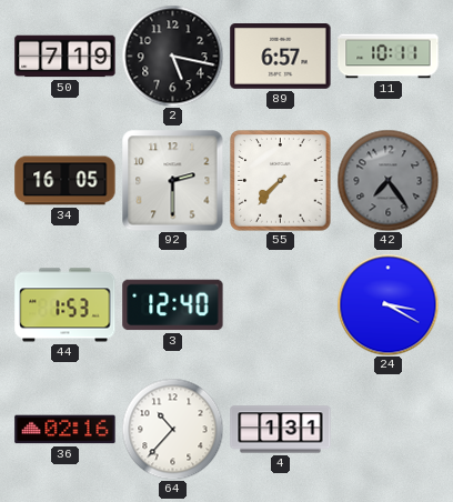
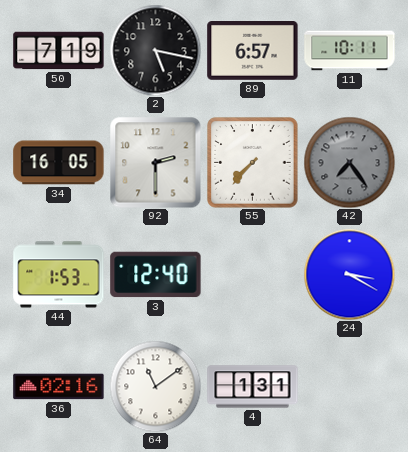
64: 10:37 -> 11:09 (155, 386)
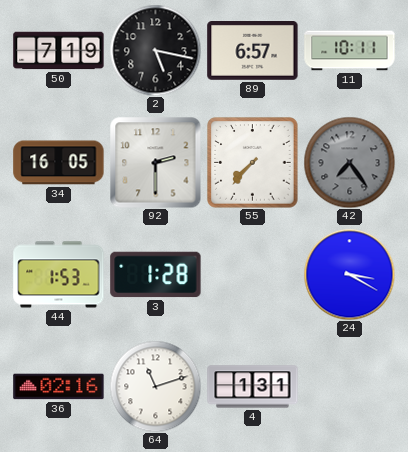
3: 12:40 -> 1:28 (156, 275)
64: 11:09 -> 11:12 (155, 386)
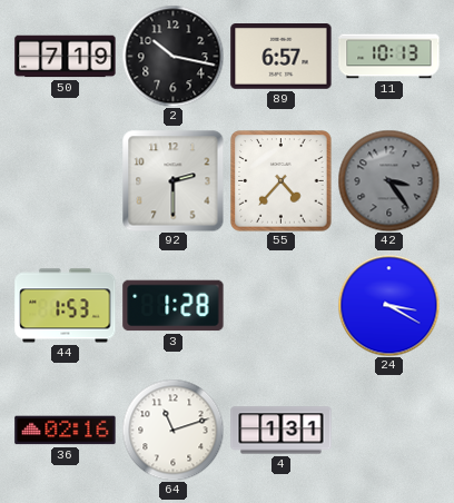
2: 5:17 -> 10:17 (172, 56)
11: 10:11 -> 10:13 (389, 57)
34: 16:05 -> none (59, 163)
55: 7:37 -> 4:37 (282, 181)
42: 7:24 -> 3:24 (388, 180)
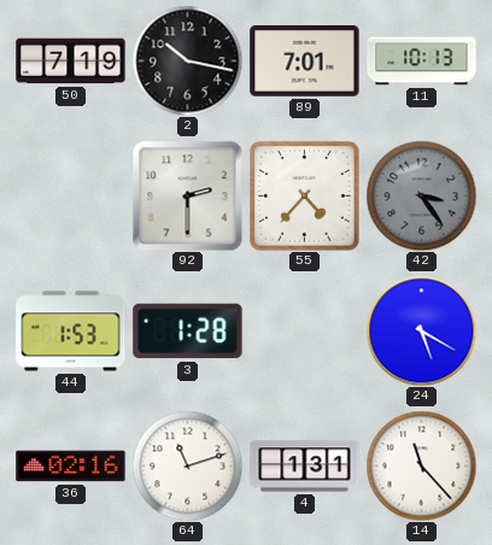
89: 6:57 -> 7:01 (305, 61)
24: 3:20 -> 5:20 (421, 330)
14: none -> 11:23 (421, 465)
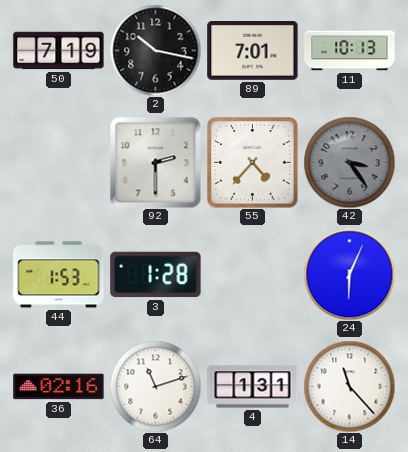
24: 5:20 -> 6:04 (349, 274)
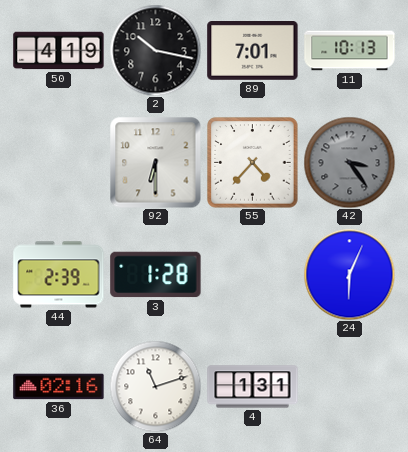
50: 7:19 -> 4:19 (59, 51)
92: 2:30 -> 6:30 (155, 162)
44: 1:53 -> 2:39 (59, 275)
14: 11:23 -> none (349, 386)
